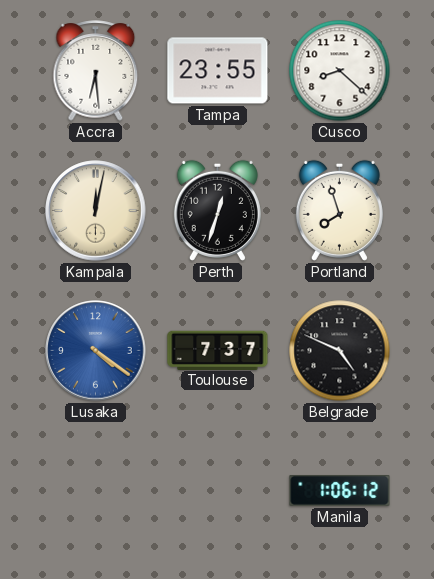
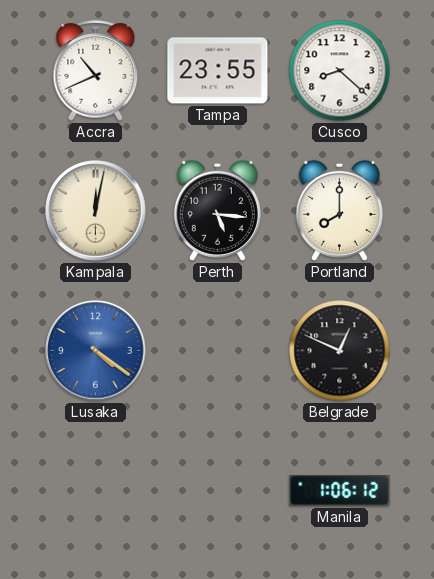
Accra: 6:29 -> 10:41 (96, 71)
Perth: 12:33 -> 5:16 (217, 210)
Portland: 7:57 -> 8:00 (339, 210)
Toulouse: 7:37 -> none (218, 350)
Belgrade: 4:49 -> 12:49 (340, 351)
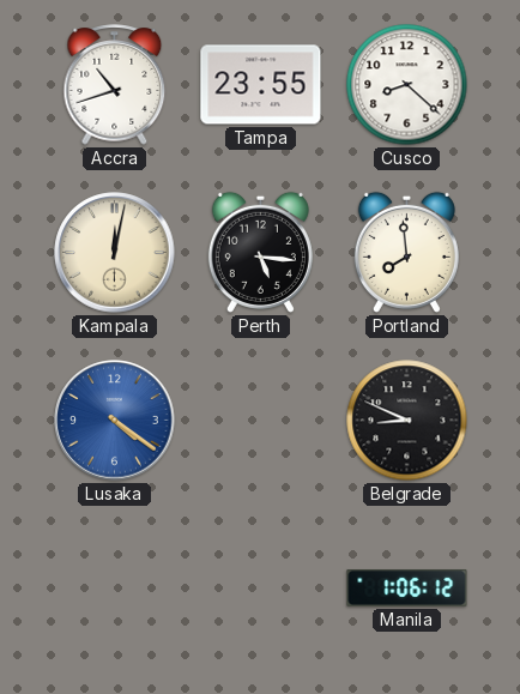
Accra: 10:41 -> 10:42 (115, 85)
Portland: 8:00 -> 7:59 (406, 252)
Belgrade: 12:49 -> 8:49 (407, 421)
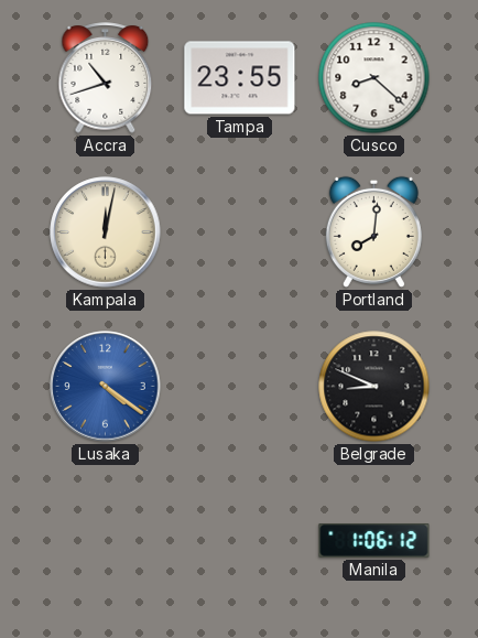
Perth: 5:16 -> none (260, 252)
Portland: 7:59 -> 8:01 (373, 231)
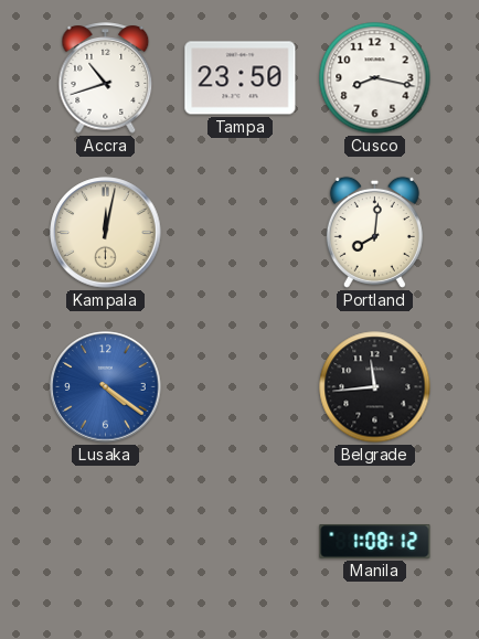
Tampa: 23:55 -> 23:50 (241, 78)
Cusco: 8:22 -> 8:17 (375, 78)
Belgrade: 8:49 -> 11:44 (375, 387)
Manila: 1:06 -> 1:08 (375, 542)
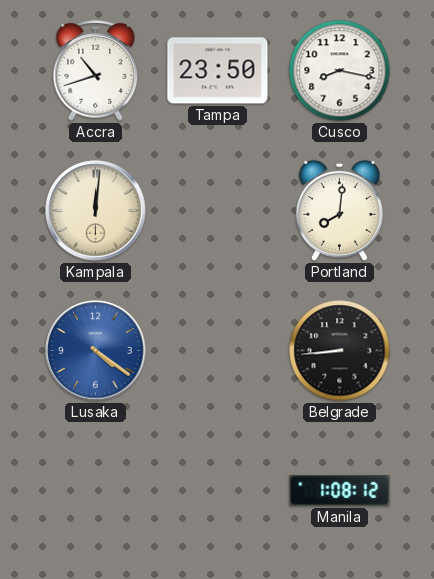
Kampala: 12:02 -> 12:01 (96, 211)
Belgrade: 11:44 -> 8:44 (340, 351)
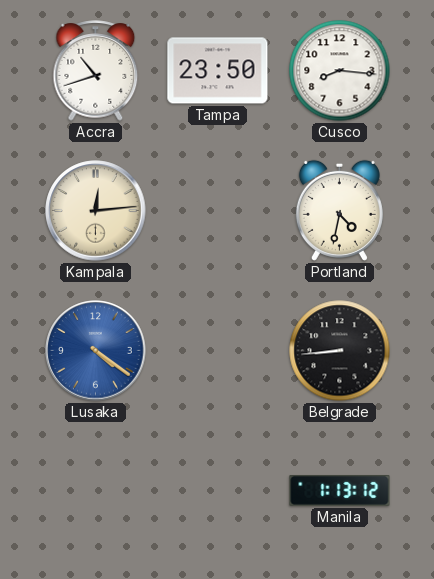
Cusco: 8:17 -> 8:16 (340, 71)
Kampala: 12:01 -> 12:14 (96, 211)
Portland: 8:01 -> 4:32 (339, 210)
Manila: 1:08 -> 1:13 (340, 491)
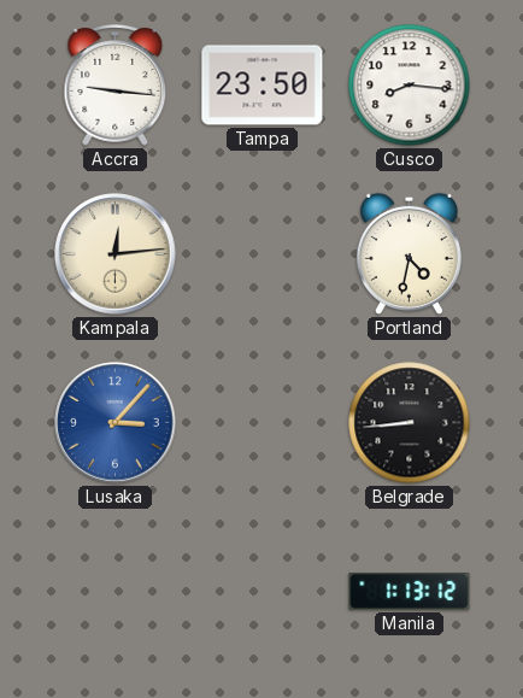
Accra: 10:42 -> 9:16 (116, 86)
Lusaka: 4:21 -> 3:07 (116, 423)
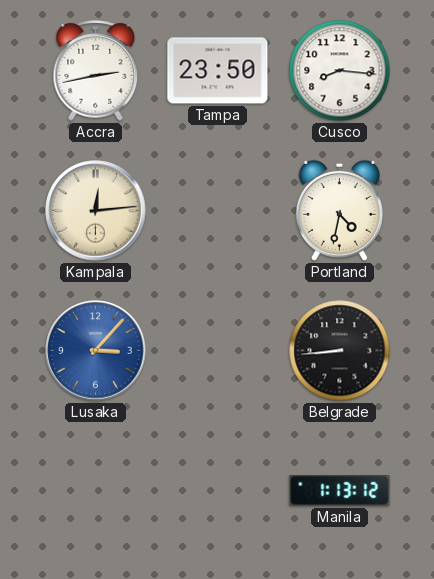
Accra: 9:16 -> 2:43 (96, 71)
